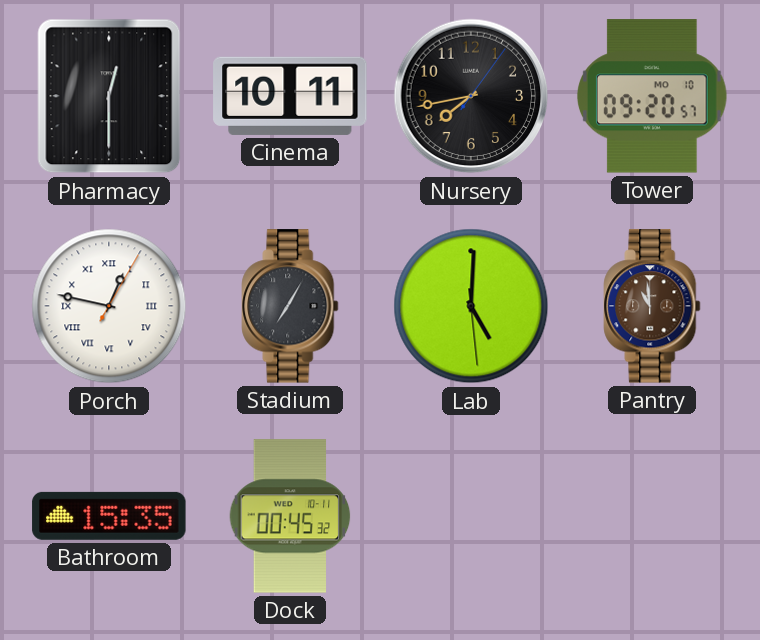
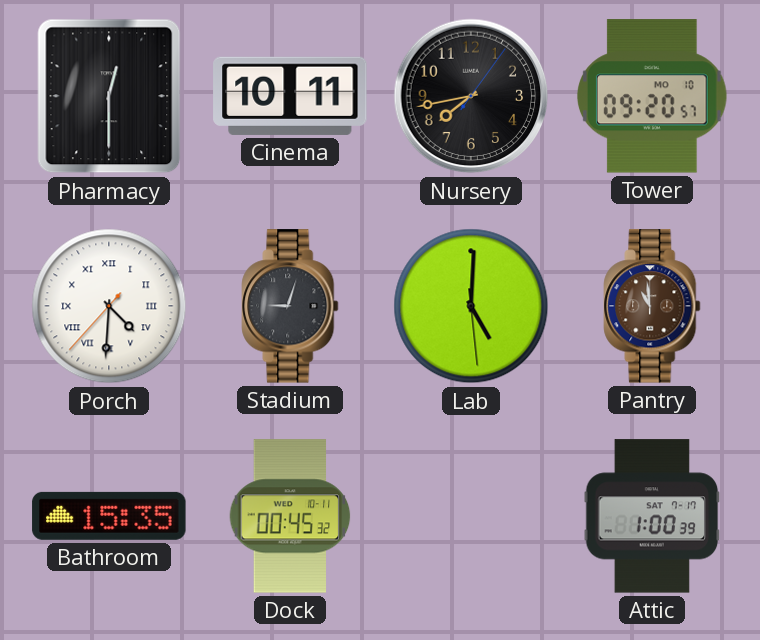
Porch: 12:47 -> 4:30 (109, 306)
Stadium: 7:05 -> 9:03 (290, 306)
Attic: none -> 1:00 (652, 516)
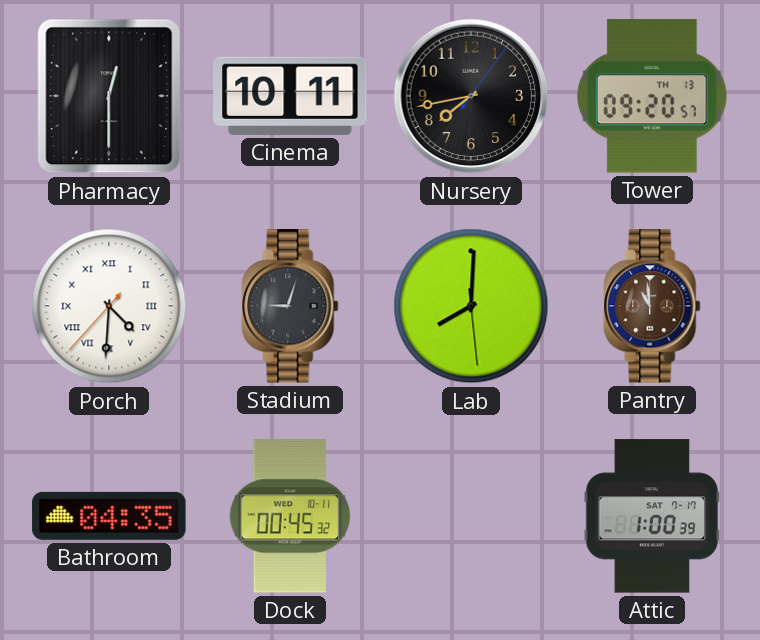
Tower date: MO 10 -> TH 13 (653, 96)
Lab: 5:00 -> 8:00 (471, 306)
Bathroom: 15:35 -> 04:35 (109, 516)
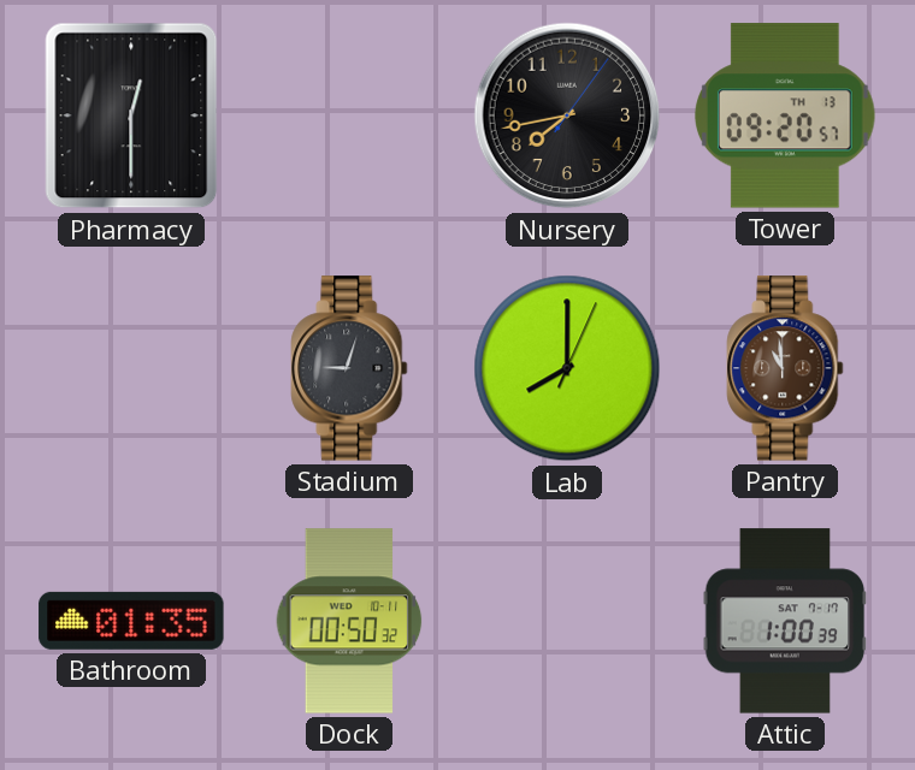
Cinema: 10:11 -> none (290, 96)
Porch: 4:30 -> none (109, 306)
Lab: 8:00:29 -> 8:00:04 (567, 368)
Bathroom: 04:35 -> 01:35 (131, 621)
Dock: 00:45 -> 00:50 (349, 621)
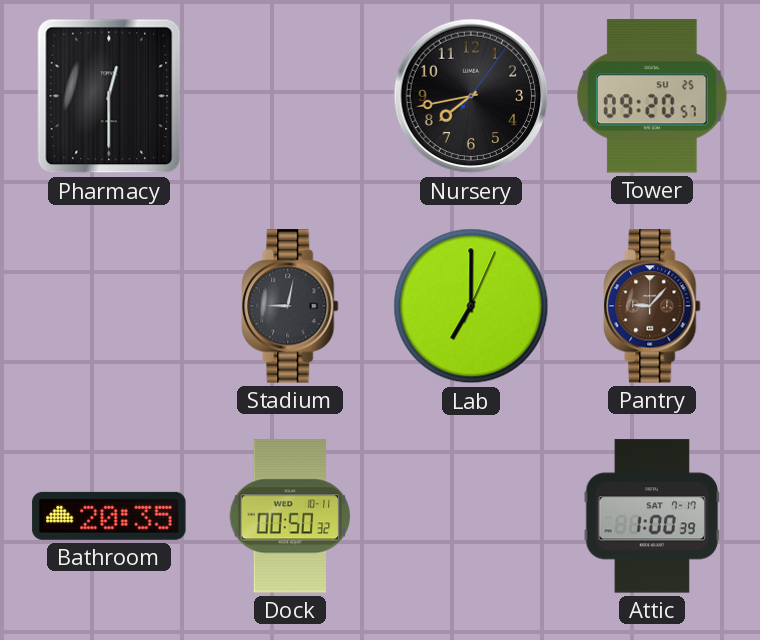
Tower date: TH 13 -> SU 25 (653, 96)
Stadium: 9:03 -> 9:02 (290, 306)
Lab: 8:00 -> 7:00 (471, 306)
Pantry: 10:59 -> 9:07 (652, 306)
Bathroom: 01:35 -> 20:35 (109, 516)
